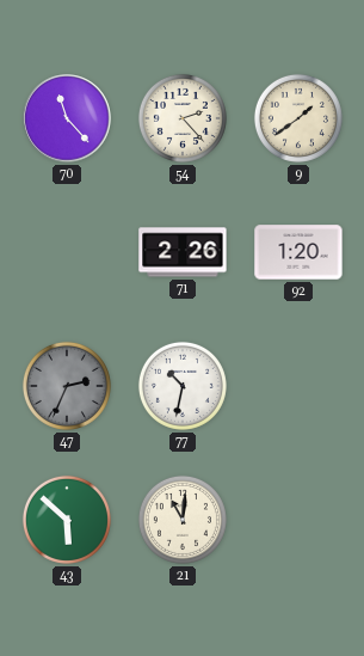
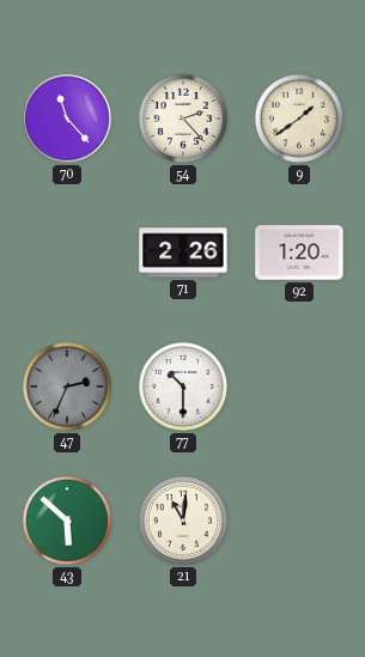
77: 10:32 -> 10:30 (183, 387)
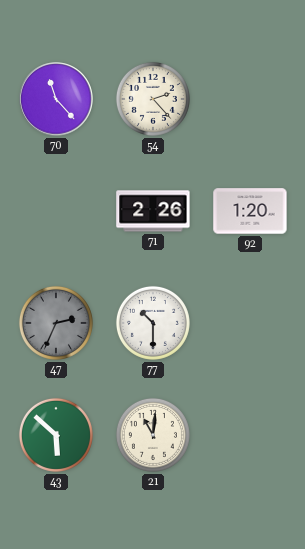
9: 1:39 -> none (299, 118)
